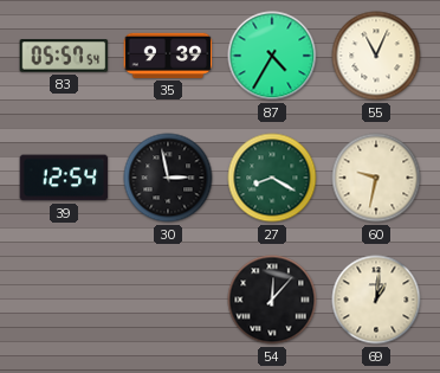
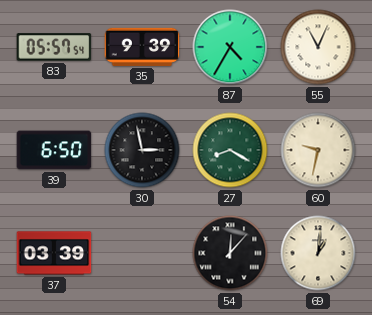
39: 12:54 -> 6:50 (54, 150)
37: none -> 03:39 (54, 253)
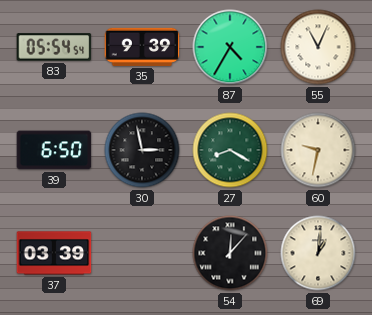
83: 05:57 -> 05:54 (54, 47)
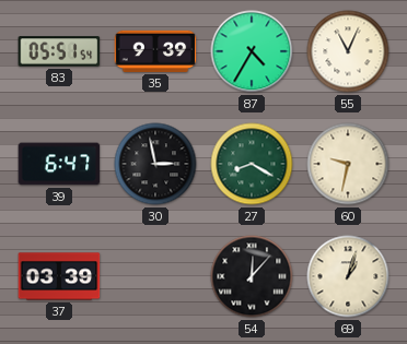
83: 05:54 -> 05:51 (59, 51)
39: 6:50 -> 6:47 (59, 164)
69: 1:01 -> 1:03 (348, 276)
